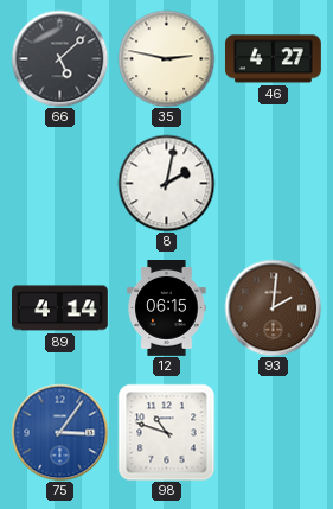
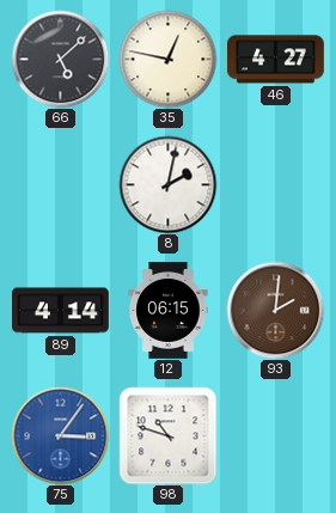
35: 2:47 -> 12:47 (167, 59)
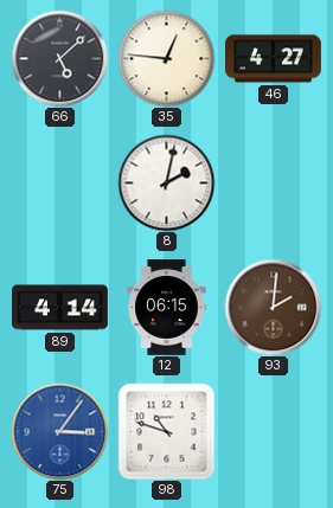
35: 12:47 -> 12:46 (166, 58)
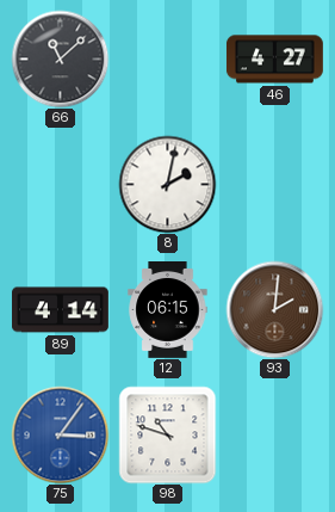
66: 5:08 -> 11:08 (60, 58)
35: 12:46 -> none (166, 58)
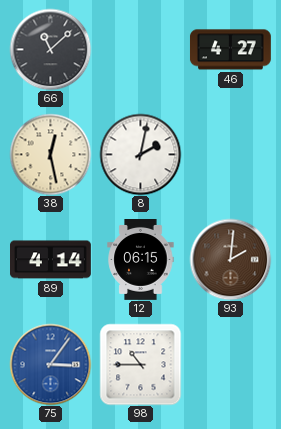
38: none -> 12:28 (50, 154)
98: 10:48 -> 10:45 (140, 364)
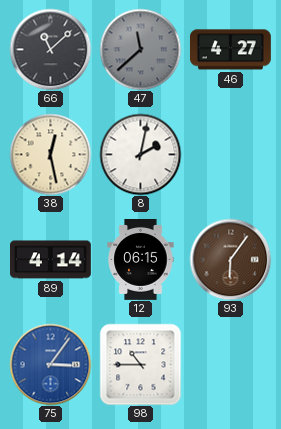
47: none -> 11:38 (140, 49)
93: 2:01 -> 6:06 (230, 259)
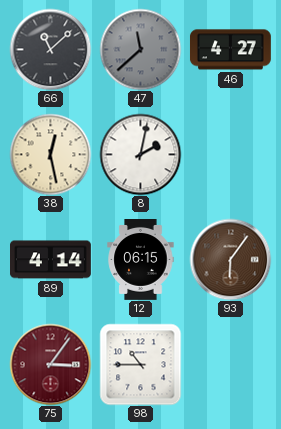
75 dial: blue -> burgundy (50, 364)
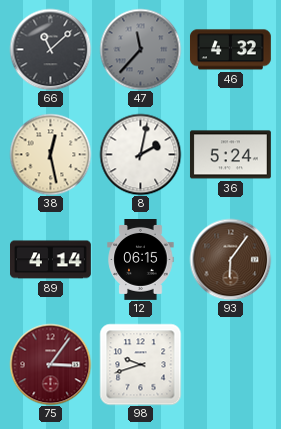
47: 11:38 -> 11:37 (140, 49)
46: 4:27 -> 4:32 (230, 50)
36: none -> 5:24 (230, 155)
98: 10:45 -> 9:42 (140, 364)
